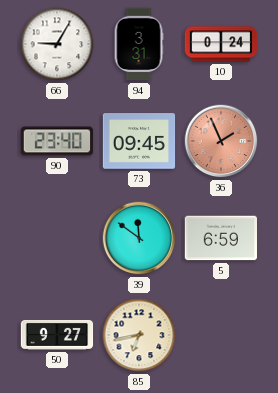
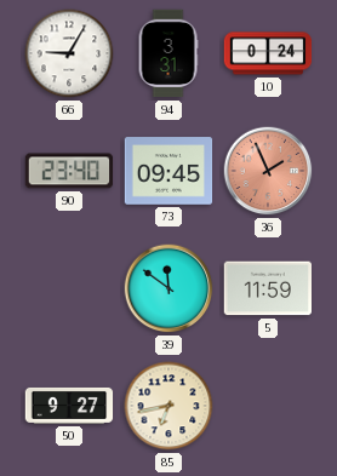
5: 6:59 -> 11:59 (267, 288)
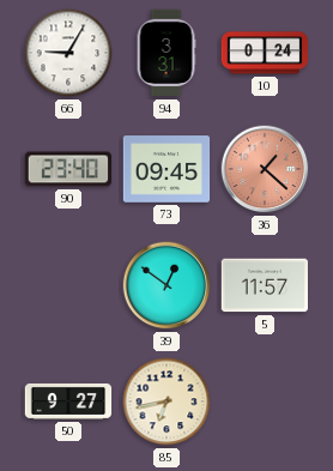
36: 1:56 -> 1:22 (265, 169)
39: 11:51 -> 12:51 (166, 285)
5: 11:59 -> 11:57 (264, 285)
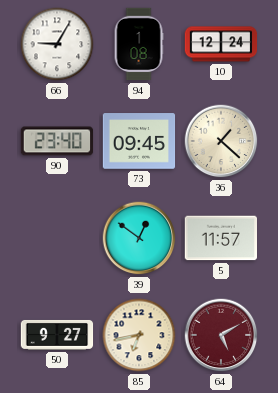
94: 3:31 -> 1:08 (139, 44)
10: 0:24 -> 12:24 (221, 44)
36 dial: salmon -> cream (221, 141)
64: none -> 5:10 (221, 335)
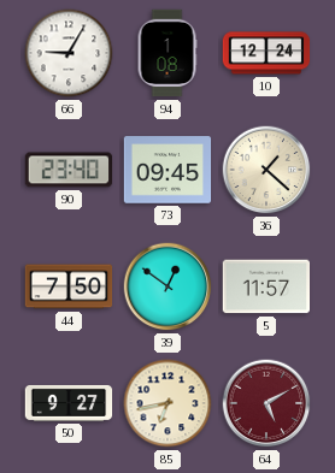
44: none -> 7:50 (69, 286)
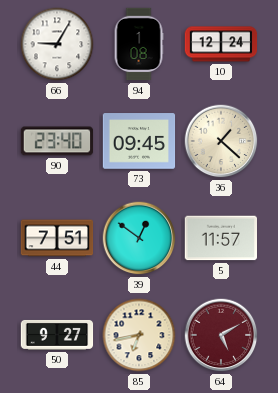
44: 7:50 -> 7:51 (57, 238)
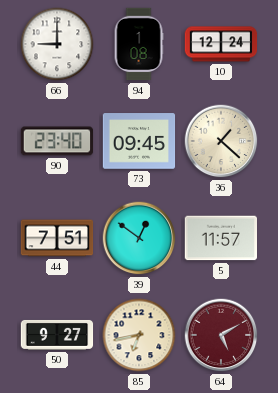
66: 9:05 -> 9:00 (57, 44)
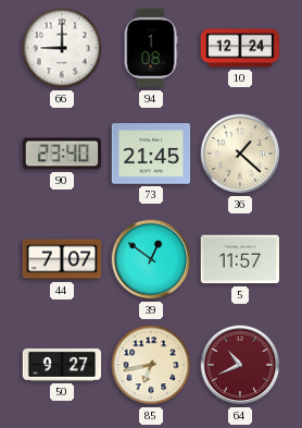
73: 09:45 -> 21:45 (151, 154)
44: 7:51 -> 7:07 (62, 259)
64: 5:10 -> 10:41 (240, 365)
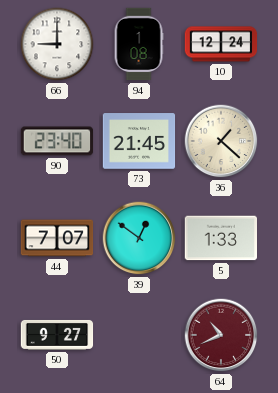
5: 11:57 -> 1:33 (220, 238)
85: 6:43 -> none (151, 365)
